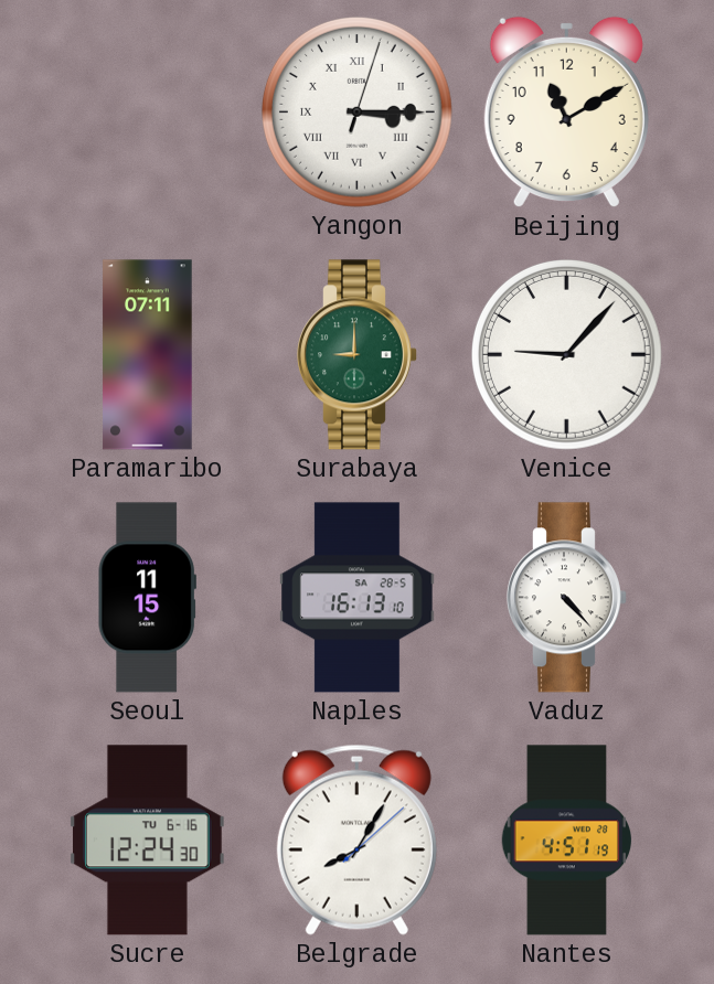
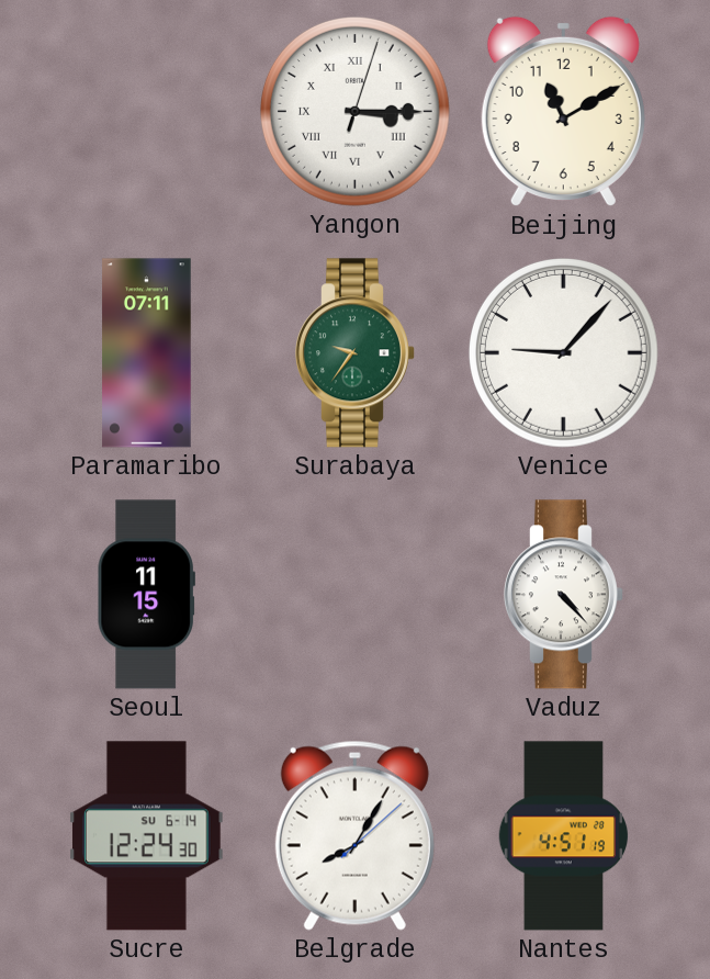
Surabaya: 9:00 -> 9:36 (354, 353)
Naples: 16:13 -> none (358, 598)
Sucre date: TU 6-16 -> SU 6-14 (147, 836)
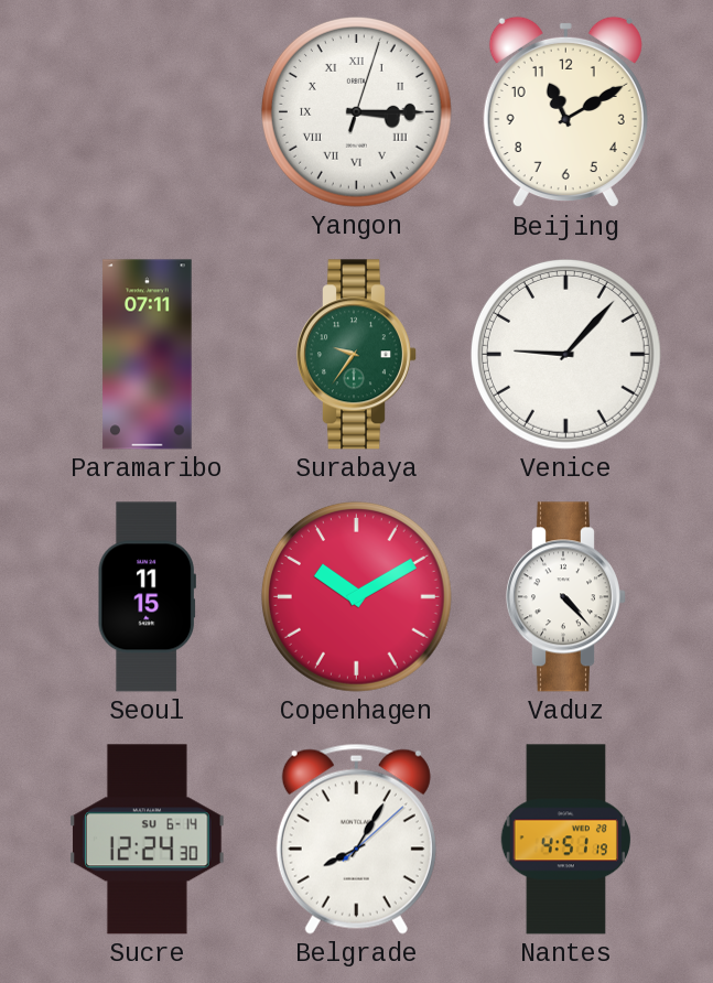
Copenhagen: none -> 10:10 (356, 596)
